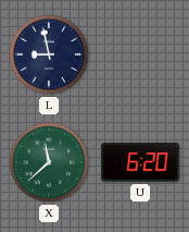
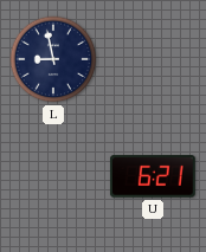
X: 11:38 -> none (49, 162)
U: 6:20 -> 6:21 (153, 176)
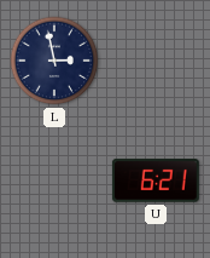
L: 8:58 -> 2:58 (54, 61)
